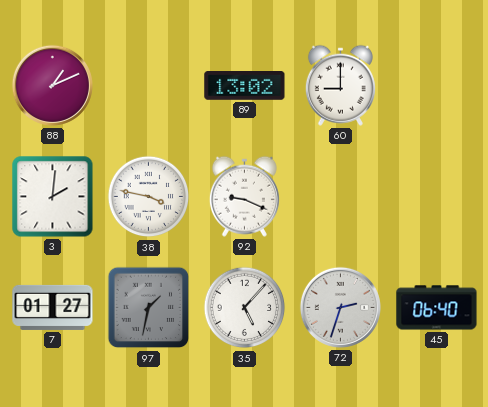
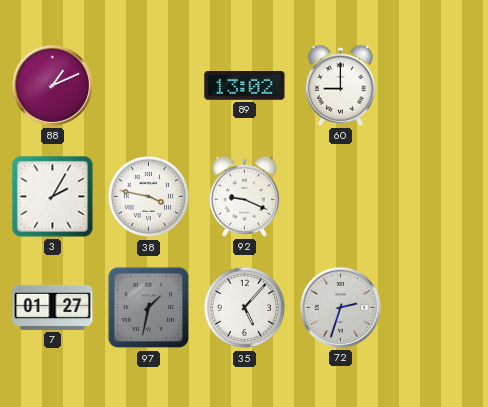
3: 2:01 -> 2:05 (53, 197)
45: 06:40 -> none (437, 308)
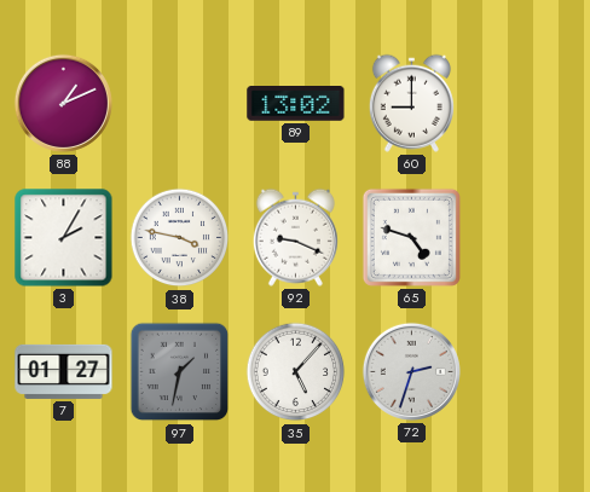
65: none -> 4:48 (411, 237)
